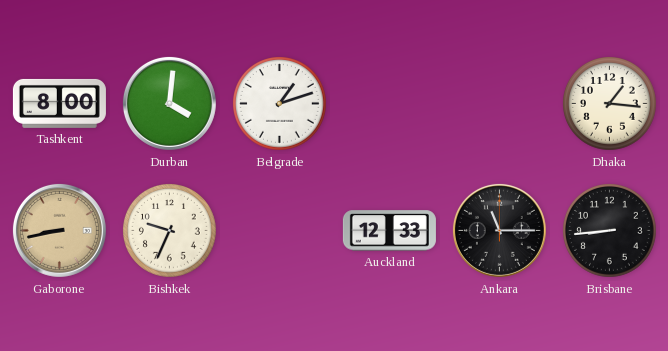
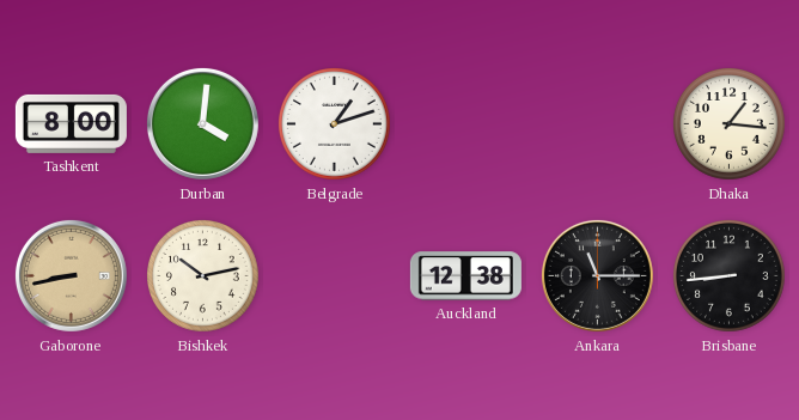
Bishkek: 9:34 -> 10:13 (203, 276)
Auckland: 12:33 -> 12:38 (465, 276)
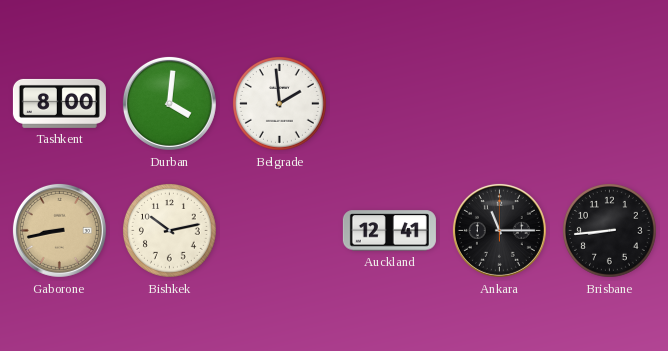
Belgrade: 1:12 -> 1:59 (280, 104)
Dhaka: 1:16 -> none (730, 124)
Auckland: 12:38 -> 12:41 (389, 231)
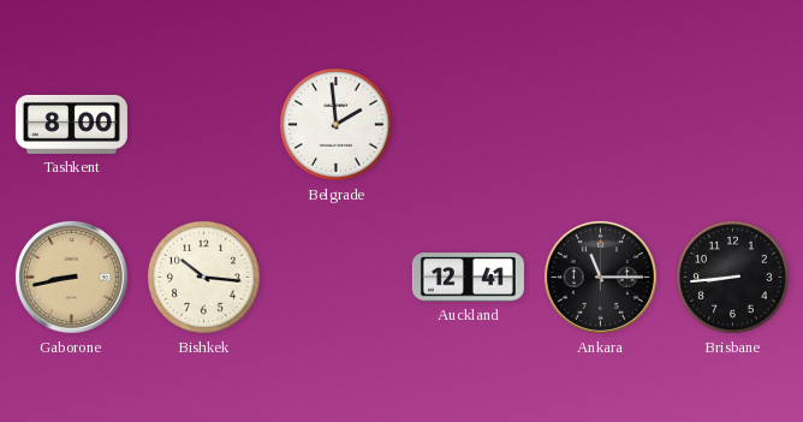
Durban: 4:01 -> none (169, 103)
Bishkek: 10:13 -> 10:16 (204, 278)
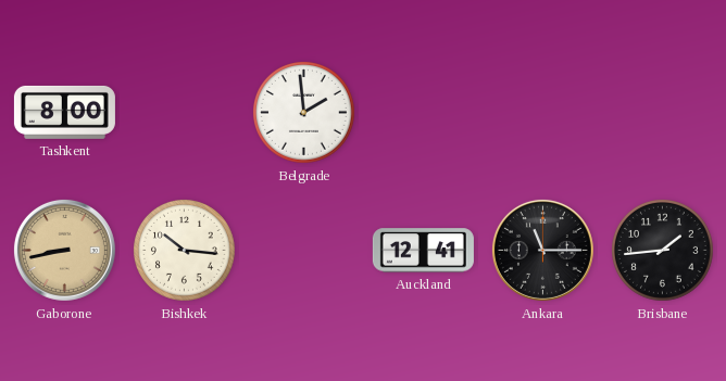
Brisbane: 8:44 -> 1:44 (663, 251)
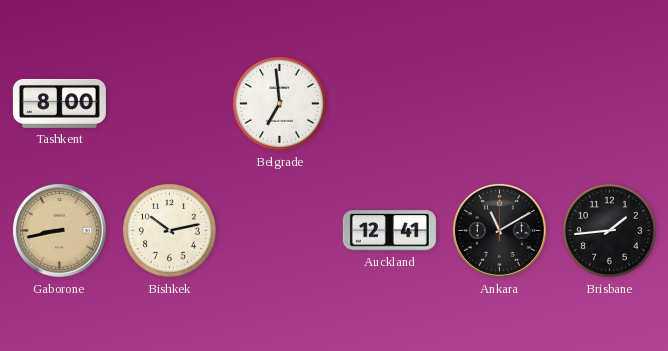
Belgrade: 1:59 -> 6:59 (280, 104)
Bishkek: 10:16 -> 10:13 (170, 231)
Ankara: 11:15 -> 11:10 (499, 230)
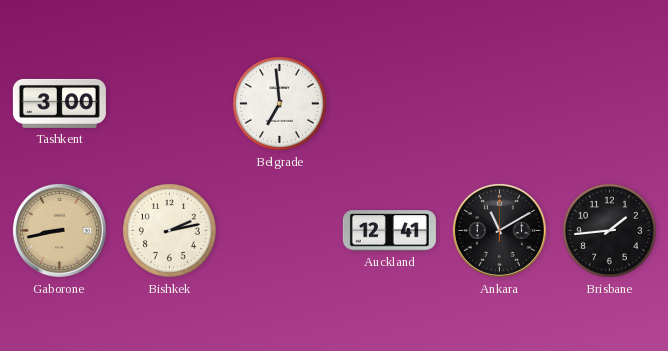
Tashkent: 8:00 -> 3:00 (59, 103)
Bishkek: 10:13 -> 2:13 (170, 231)
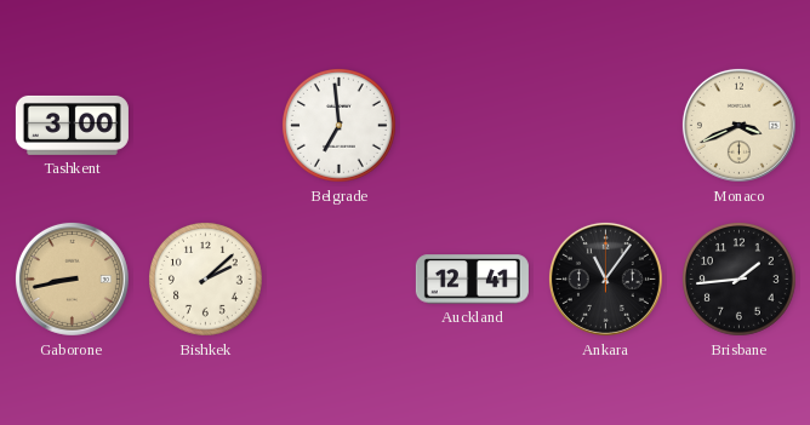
Monaco: none -> 3:41 (738, 125)
Bishkek: 2:13 -> 2:08 (206, 280)
Ankara: 11:10 -> 11:06 (605, 278)
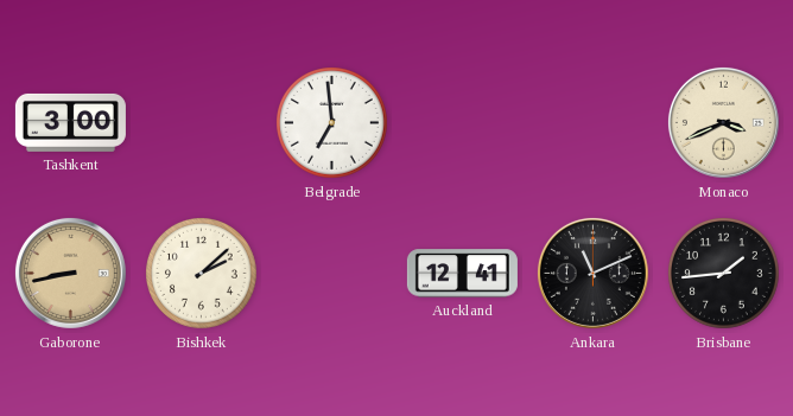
Ankara: 11:06 -> 11:11 (592, 273)
